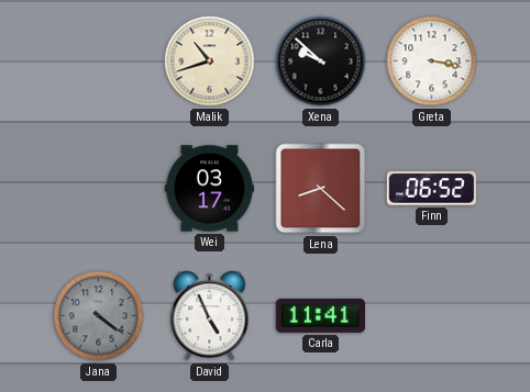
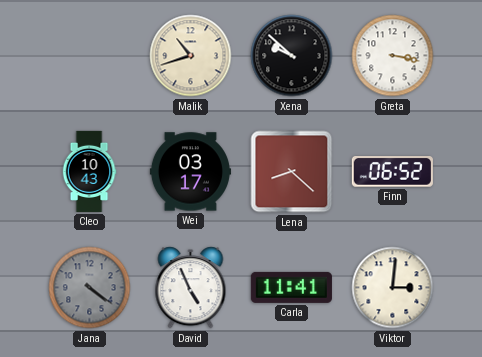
Cleo: none -> 10:43 (89, 171)
Viktor: none -> 3:01 (393, 288)
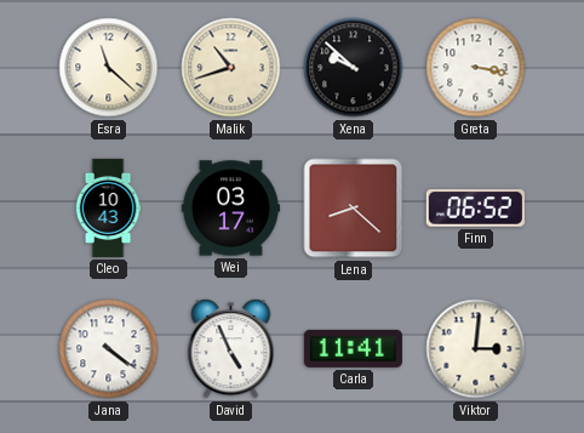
Esra: none -> 11:22 (109, 68)
Jana dial: grey -> white (109, 349)
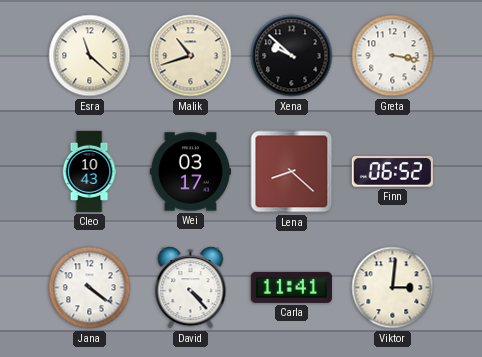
David: 4:56 -> 4:23 (191, 288)
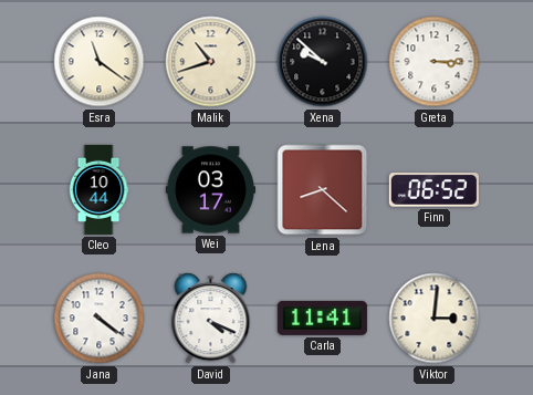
Esra: 11:22 -> 11:21 (100, 62)
Greta: 3:17 -> 3:15 (435, 62)
Cleo: 10:43 -> 10:44 (98, 189)
David: 4:23 -> 4:19 (211, 319)
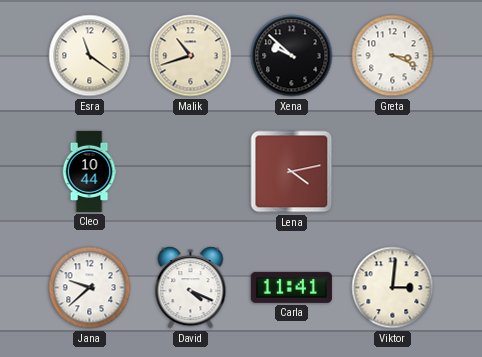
Greta: 3:15 -> 3:19 (393, 56)
Wei: 03:17 -> none (210, 190)
Lena: 8:22 -> 4:13 (292, 172)
Finn: 06:52 -> none (433, 190)
Jana: 4:21 -> 9:38 (90, 288)
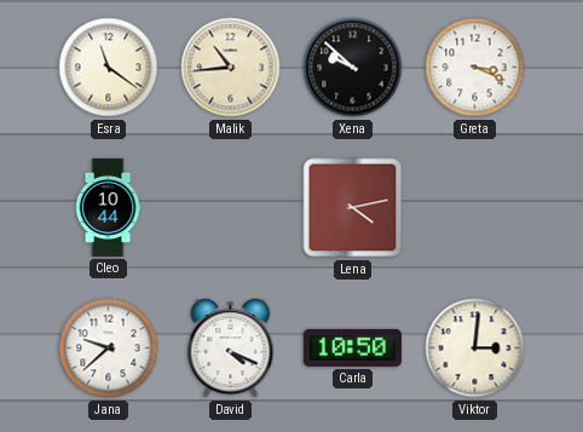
Malik: 10:42 -> 10:44 (231, 68)
Carla: 11:41 -> 10:50 (352, 347)
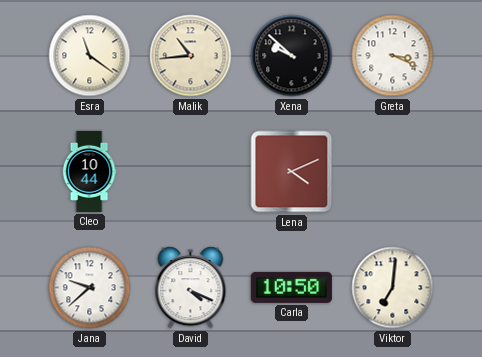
Lena: 4:13 -> 4:11 (292, 172)
Viktor: 3:01 -> 7:01 (393, 288)
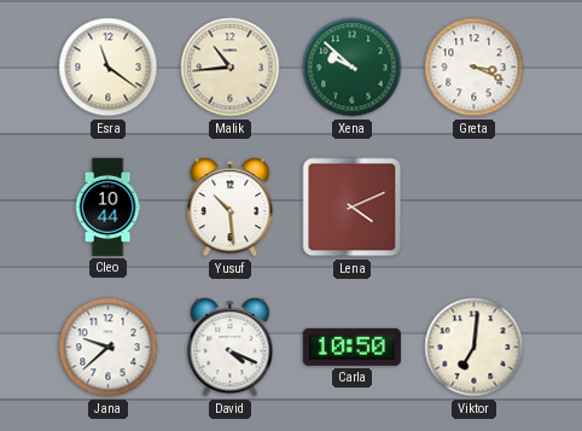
Xena dial: black -> green (353, 68)
Yusuf: none -> 10:29 (231, 208)
